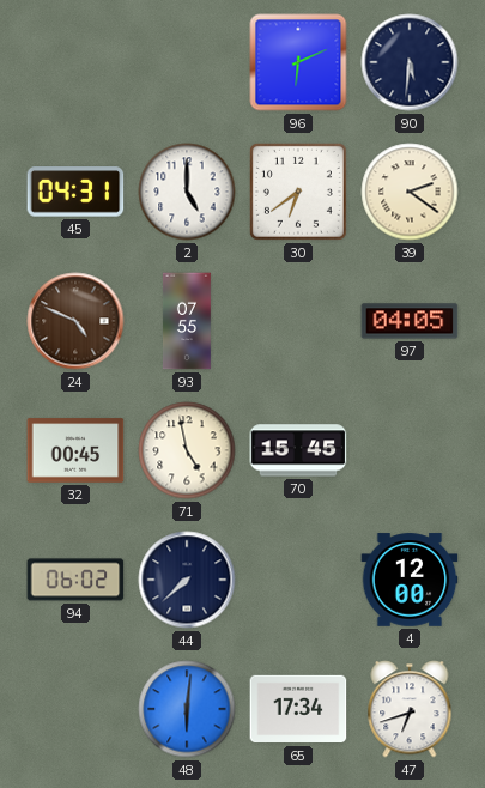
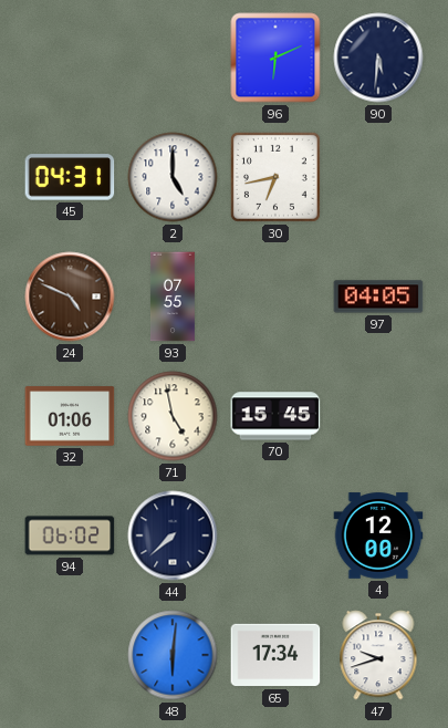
30: 6:39 -> 6:43 (275, 177)
39: 2:21 -> none (410, 192)
32: 00:45 -> 01:06 (70, 416)
47: 6:42 -> 9:42 (378, 655)
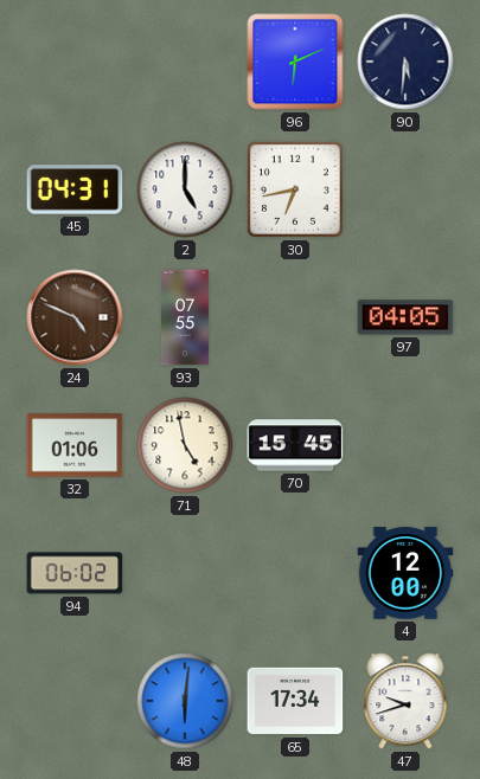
44: 7:38 -> none (173, 535)
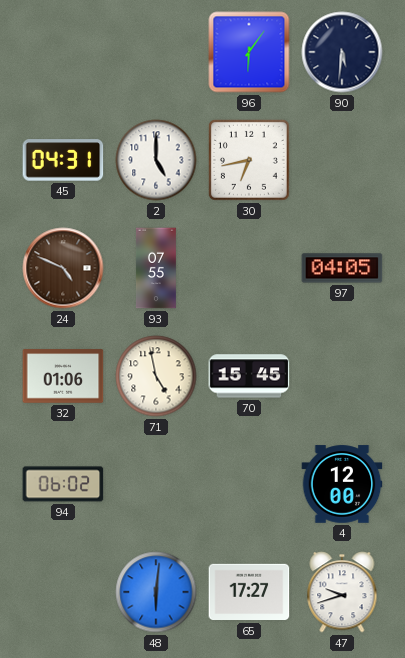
96: 6:11 -> 6:06 (249, 52)
65: 17:34 -> 17:27 (249, 592)
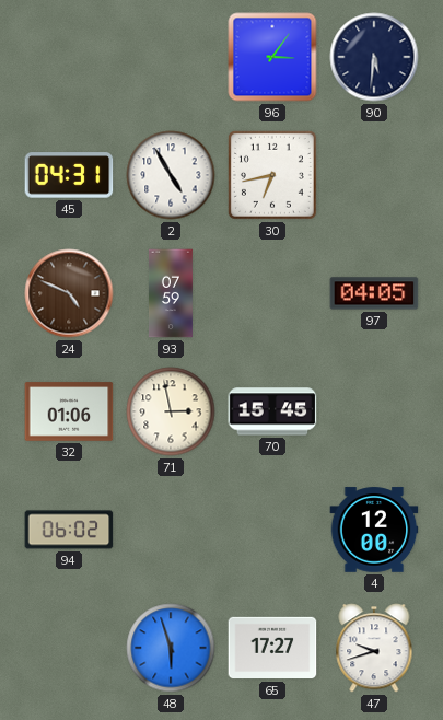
96: 6:06 -> 3:06 (272, 57)
2: 5:00 -> 4:55 (171, 175)
93: 07:55 -> 07:59 (171, 293)
71: 4:58 -> 2:58 (171, 411)
48: 6:01 -> 5:57 (171, 648)
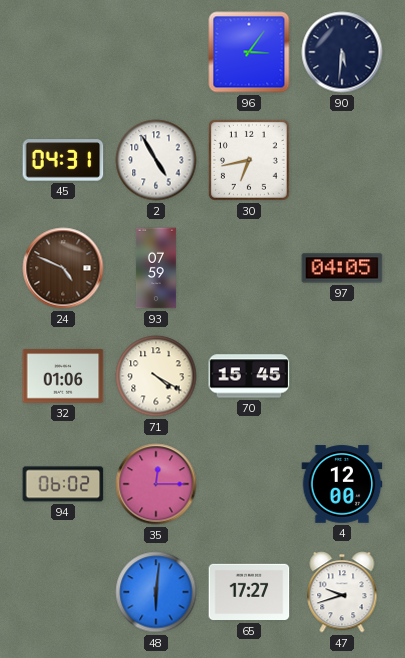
71: 2:58 -> 4:20 (156, 376)
35: none -> 12:15 (156, 484)
48: 5:57 -> 6:01 (156, 592)
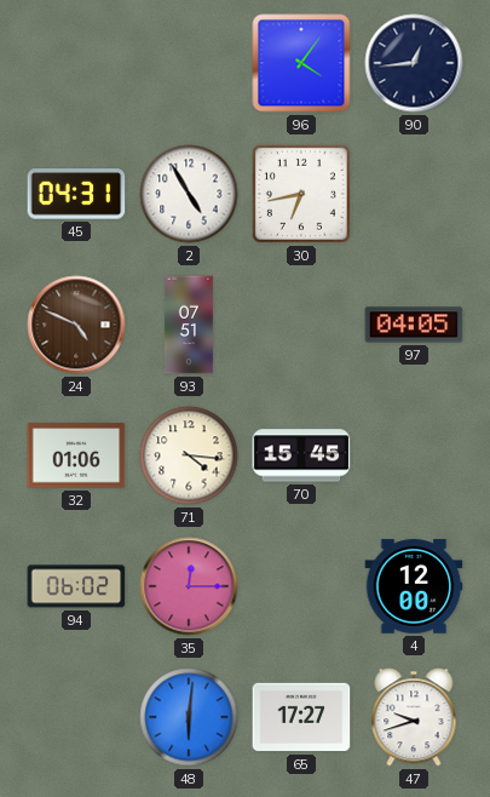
96: 3:06 -> 4:06 (301, 63)
90: 5:31 -> 12:44 (414, 63)
93: 07:59 -> 07:51 (189, 325)
71: 4:20 -> 4:16 (189, 455)
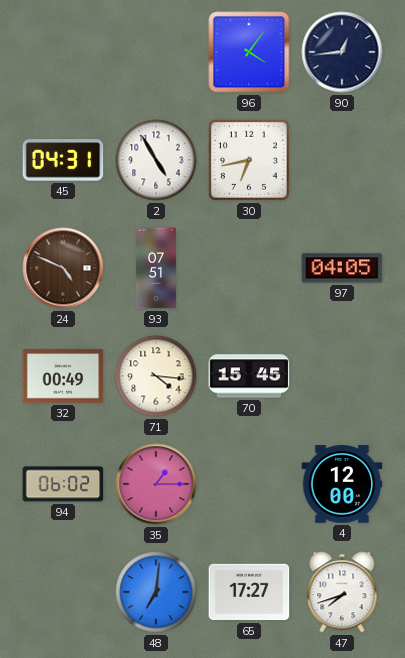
32: 01:06 -> 00:49 (63, 376)
35: 12:15 -> 1:15 (156, 484)
48: 6:01 -> 7:01 (156, 592)
47: 9:42 -> 7:42 (342, 592)
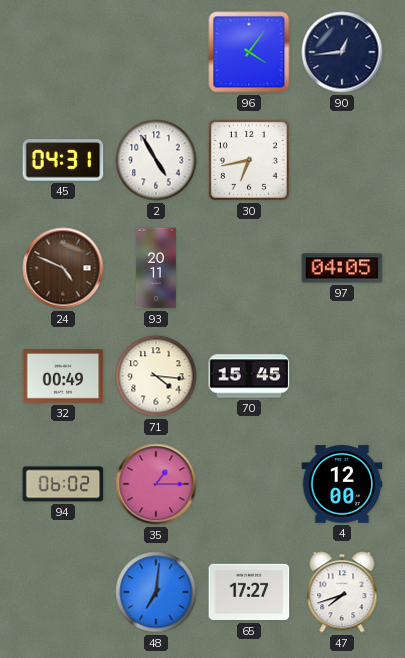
93: 07:51 -> 20:11 (156, 268)
